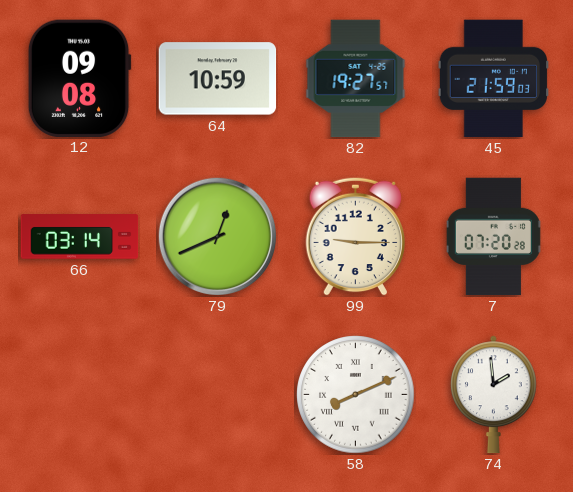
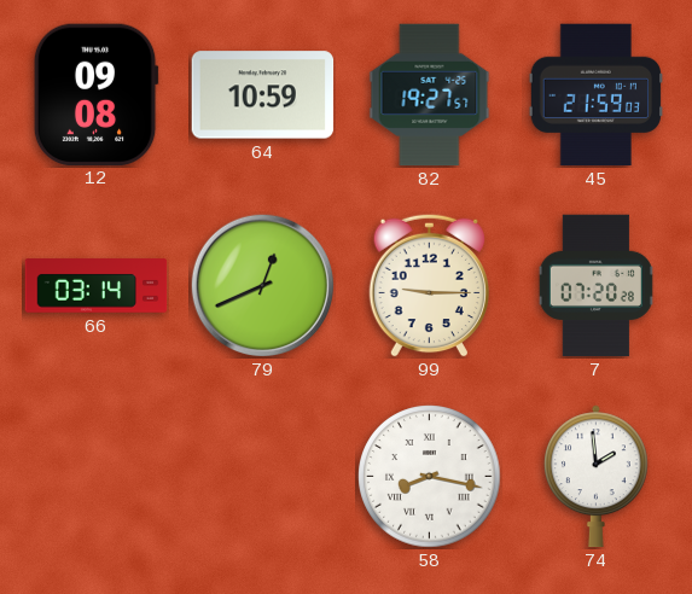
58: 8:11 -> 8:17 (430, 477)
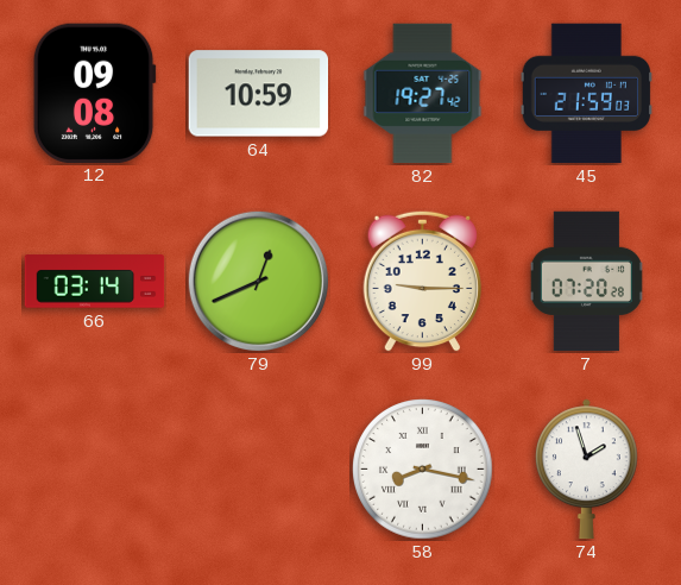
82: 19:27:57 -> 19:27:42 (423, 94)
74: 1:59 -> 1:57 (586, 470)
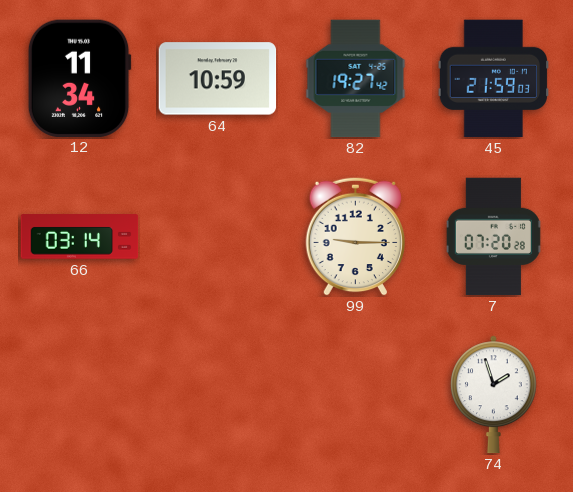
12: 09:08 -> 11:34 (79, 78)
79: 12:41 -> none (258, 281)
58: 8:17 -> none (423, 470)
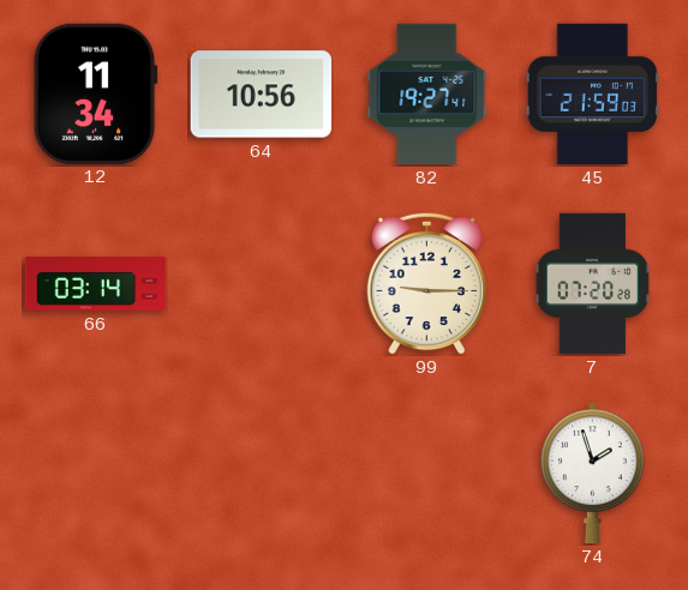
64: 10:59 -> 10:56 (262, 95)
82: 19:27:42 -> 19:27:41 (427, 95)
